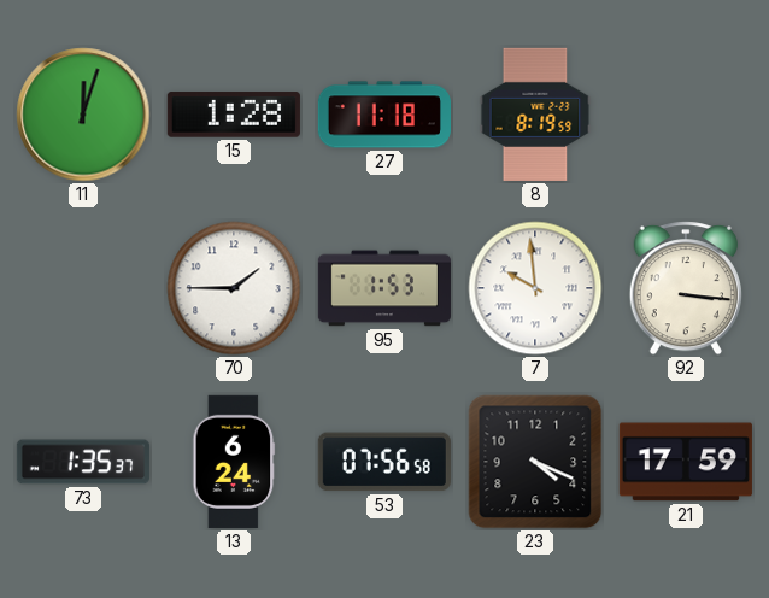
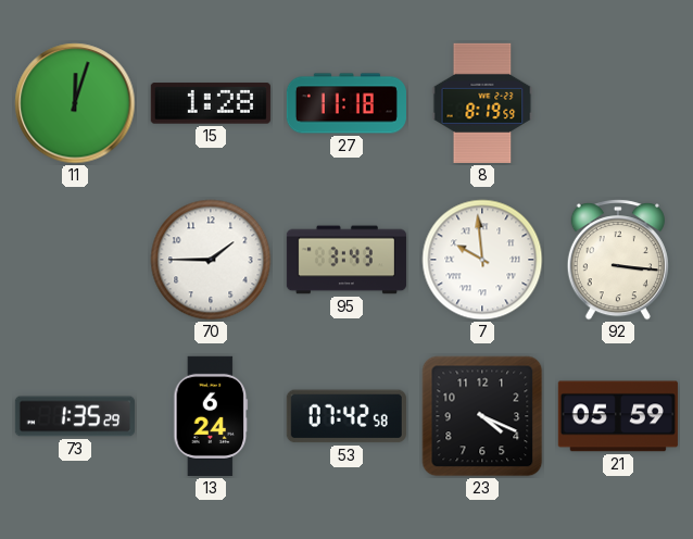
95: 1:53 -> 3:43 (346, 260)
73: 1:35:37 -> 1:35:29 (75, 416)
53: 07:56 -> 07:42 (346, 416)
21: 17:59 -> 05:59 (618, 416)
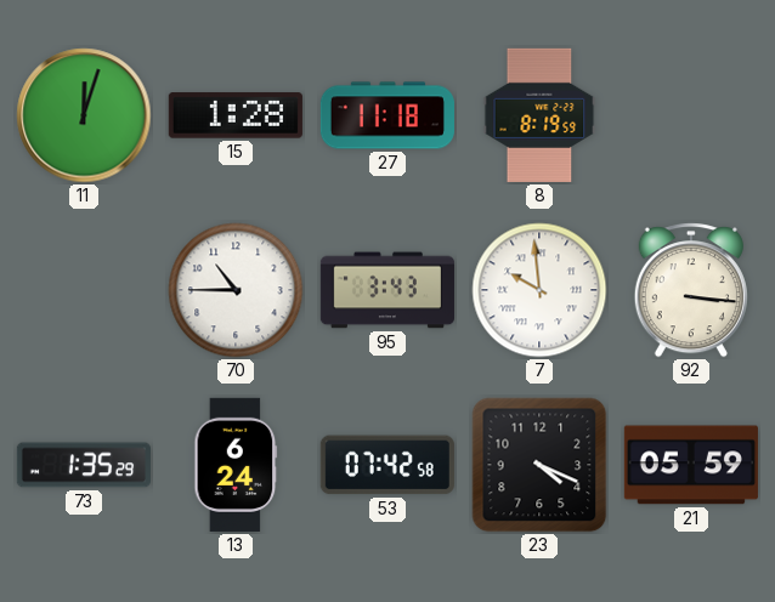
70: 1:45 -> 10:45 (236, 290)
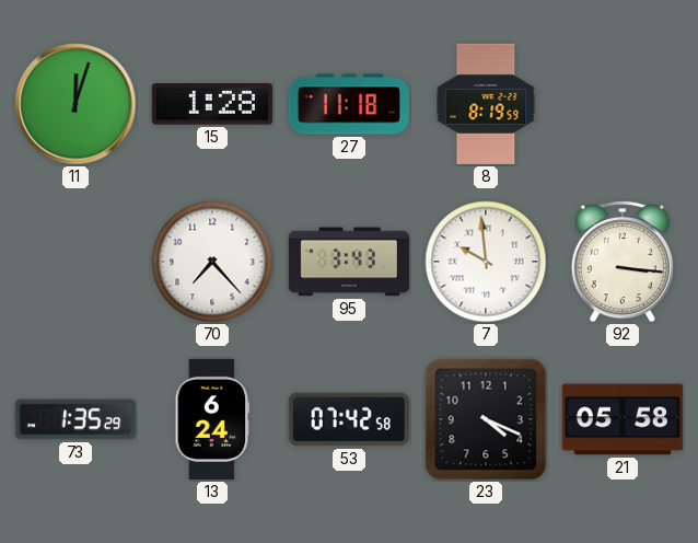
70: 10:45 -> 7:23 (212, 262)
21: 05:59 -> 05:58 (623, 419)
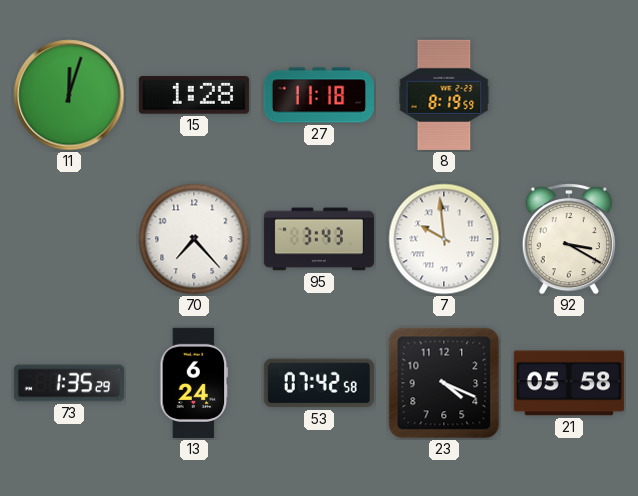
92: 3:16 -> 3:20 (569, 239)
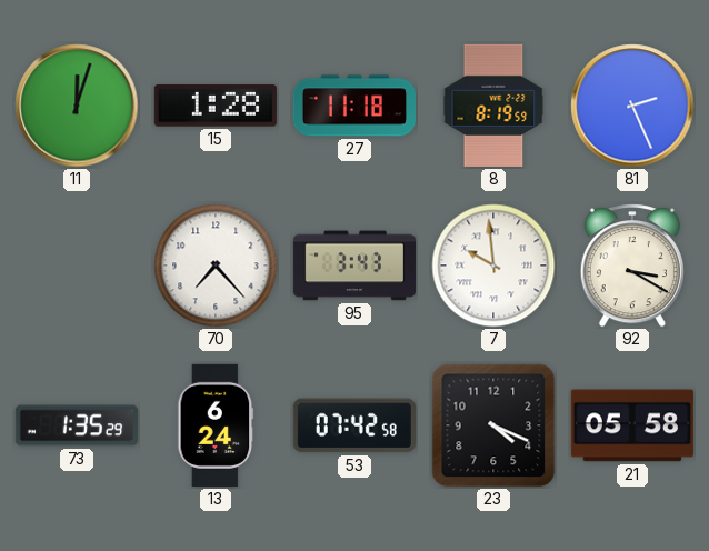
81: none -> 2:26 (632, 106)
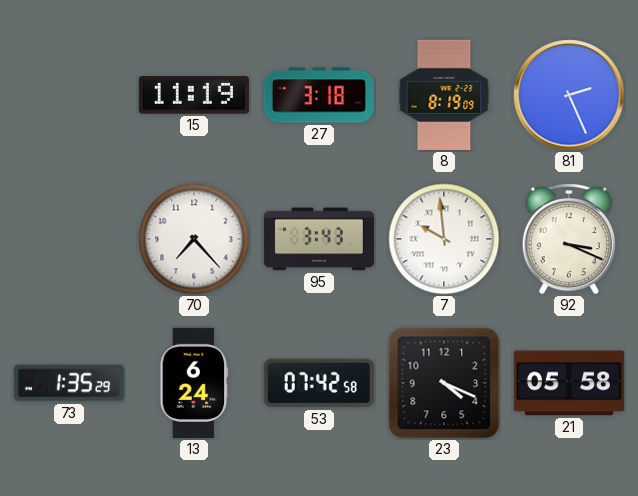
11: 12:03 -> none (77, 106)
15: 1:28 -> 11:19 (194, 95)
27: 11:18 -> 3:18 (319, 95)
8: 8:19:59 -> 8:19:09 (444, 95)
92: 3:20 -> 3:19 (569, 239)
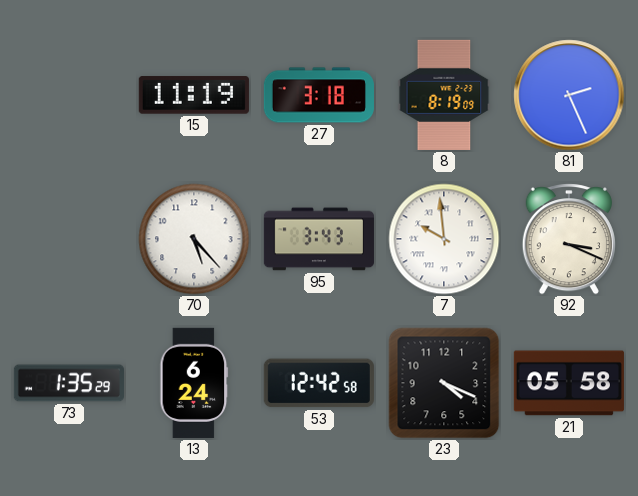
70: 7:23 -> 5:23 (194, 239)
53: 07:42 -> 12:42 (319, 383)
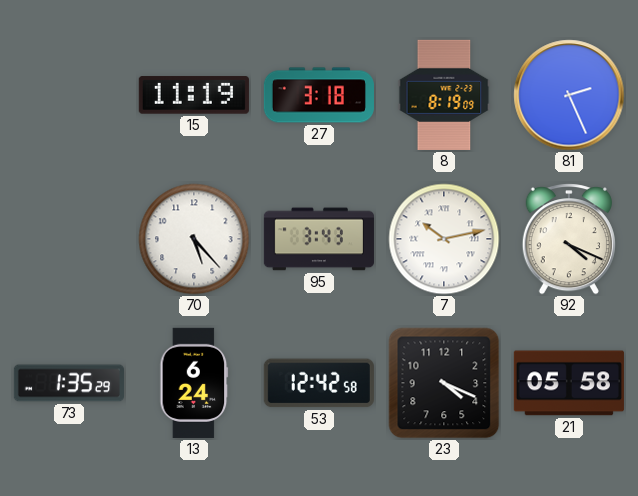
7: 9:59 -> 10:13 (444, 239)
92: 3:19 -> 4:19 (569, 239)
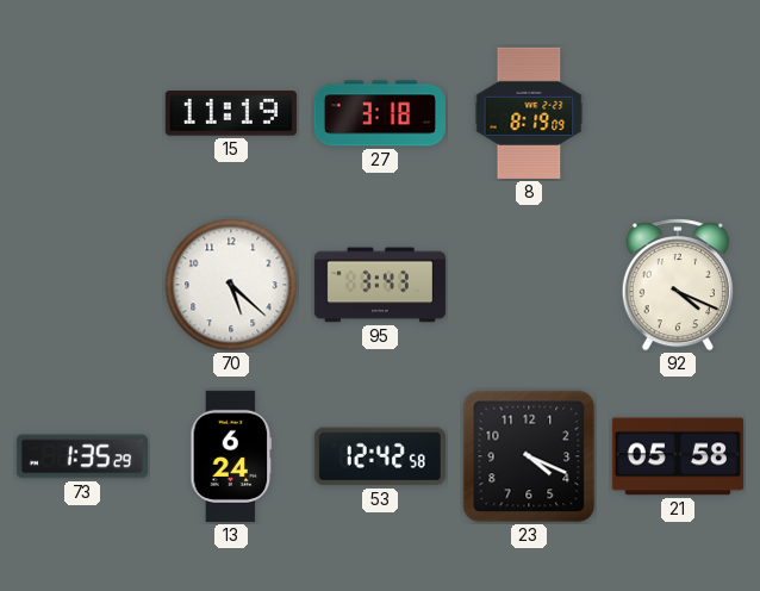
81: 2:26 -> none (569, 95)
70: 5:23 -> 5:22 (231, 285)
7: 10:13 -> none (444, 239)
